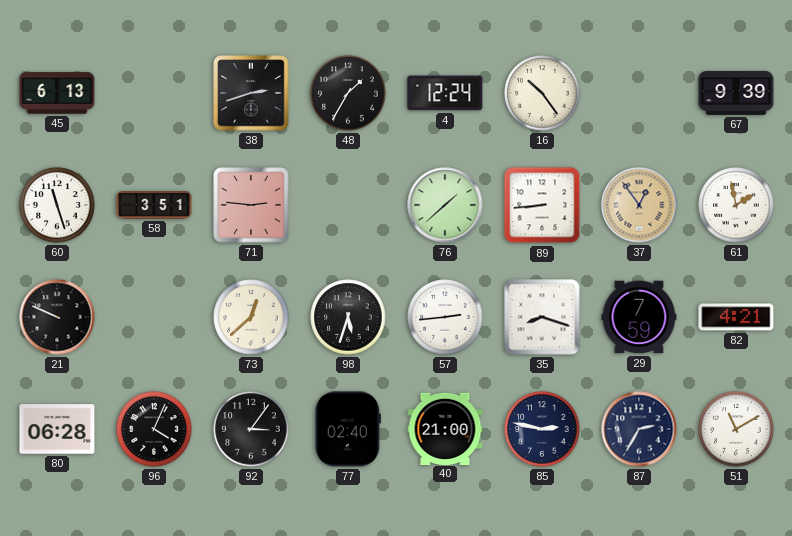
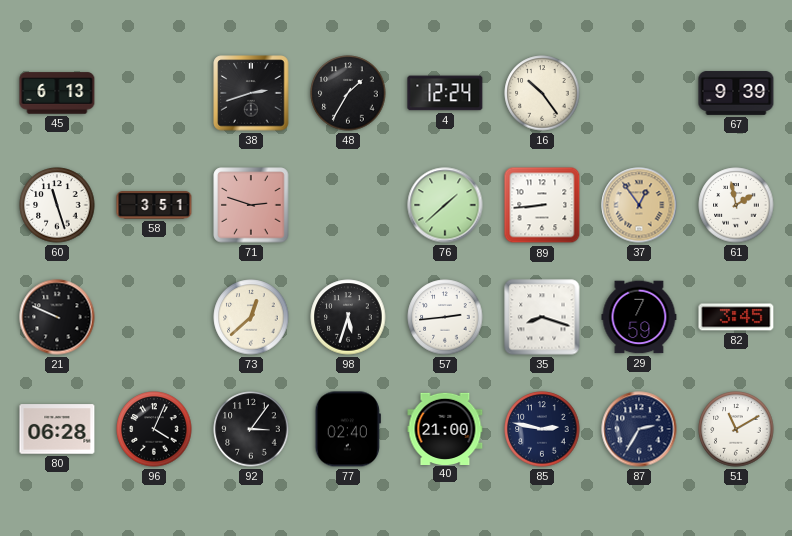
71: 2:46 -> 2:48 (251, 205)
82: 4:21 -> 3:45 (736, 317)
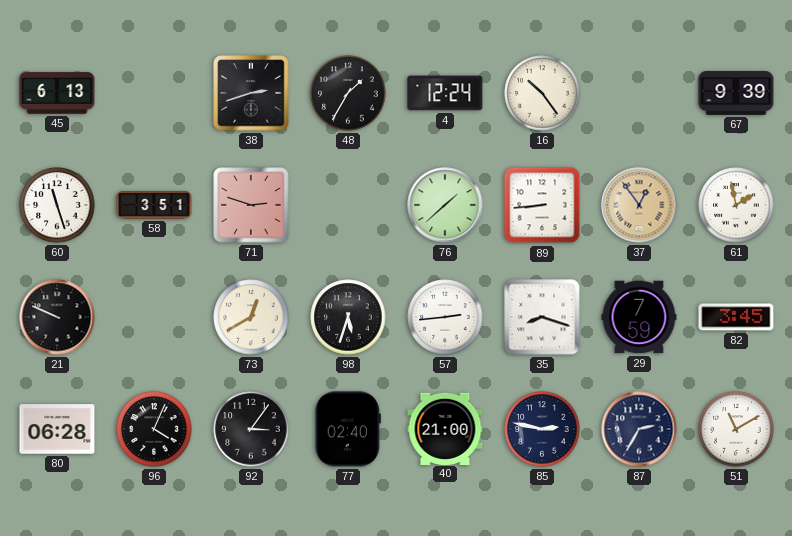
73: 12:38 -> 12:40 (251, 317)
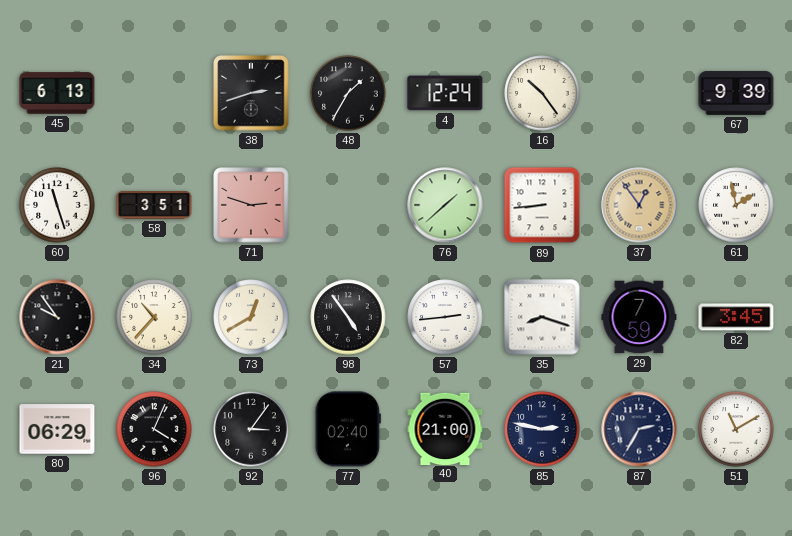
21: 9:49 -> 9:54 (57, 317)
34: none -> 10:37 (154, 317)
98: 5:33 -> 4:54 (348, 317)
80: 06:28 -> 06:29 (57, 429)
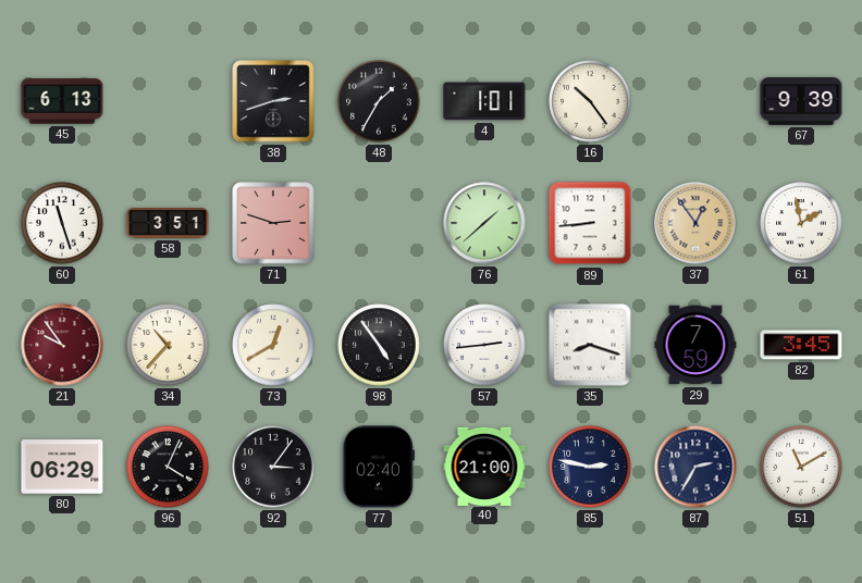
4: 12:24 -> 1:01 (484, 101)
21 dial: black -> burgundy (62, 345)
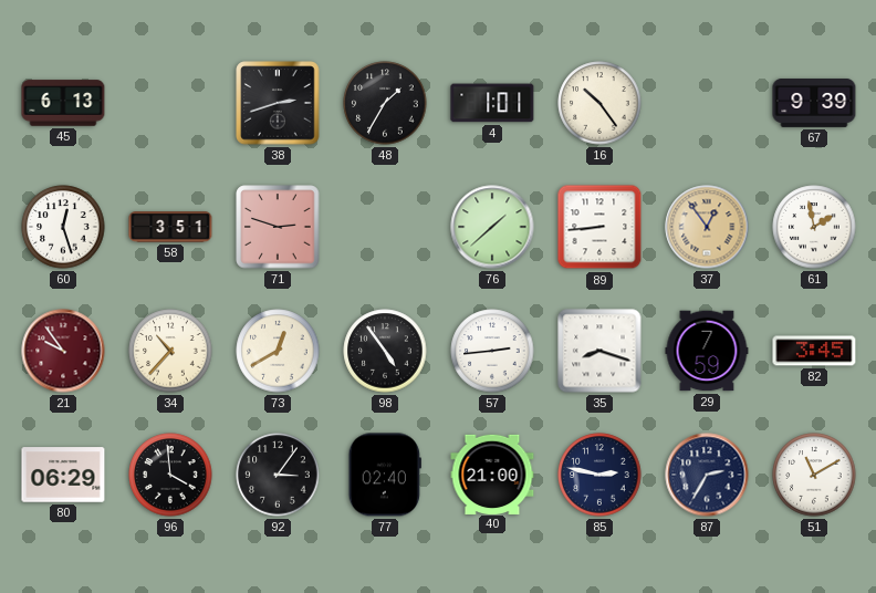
60: 11:27 -> 12:27 (63, 227)
96: 4:04 -> 3:59 (170, 475)
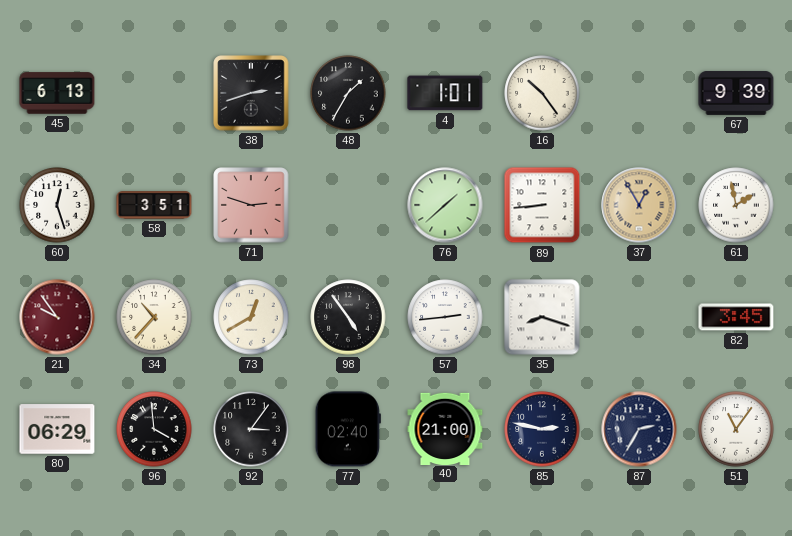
37: 12:54 -> 12:55 (639, 205)
29: 7:59 -> none (707, 351)
51: 11:10 -> 11:06 (736, 429)
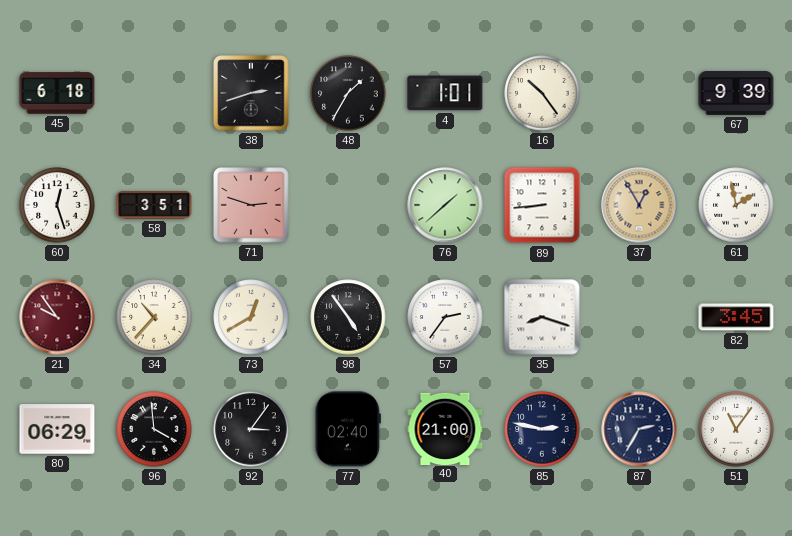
45: 6:13 -> 6:18 (57, 93)
57: 2:44 -> 2:36 (445, 317)
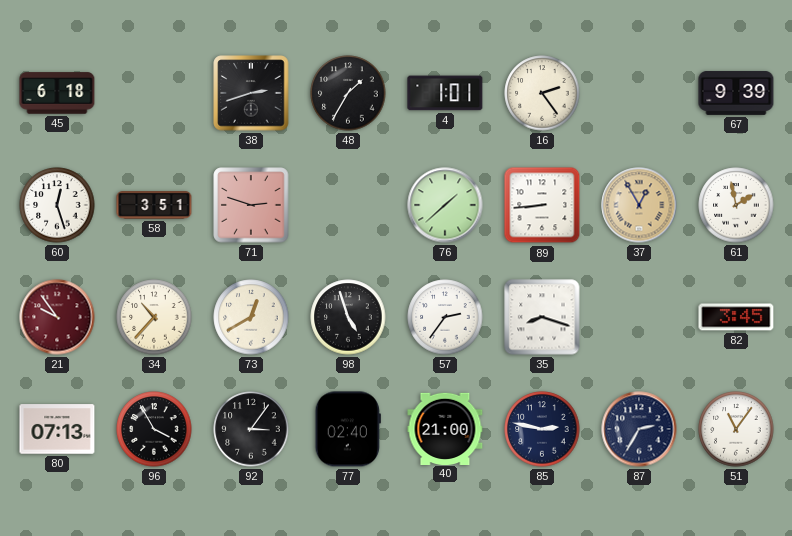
16: 10:24 -> 2:24 (542, 93)
98: 4:54 -> 4:57 (348, 317)
80: 06:29 -> 07:13 (57, 429)
96: 3:59 -> 3:55 (154, 429)
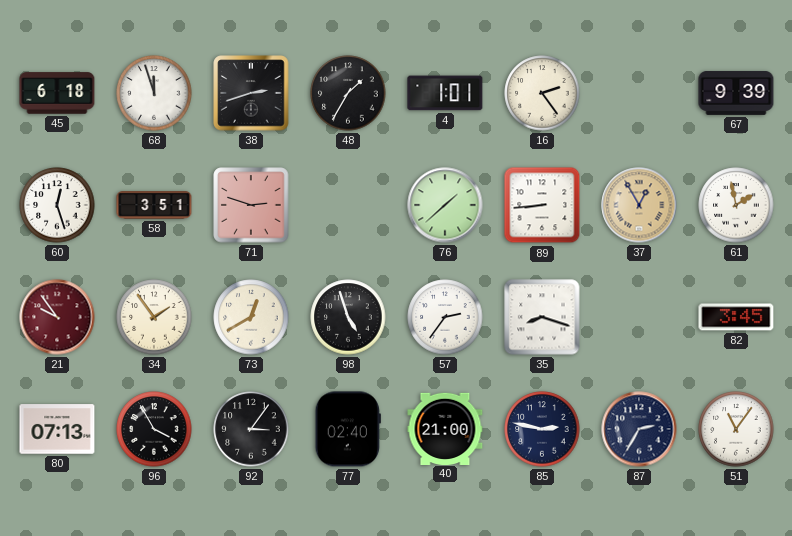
68: none -> 11:57 (154, 93)
34: 10:37 -> 1:54 (154, 317)
